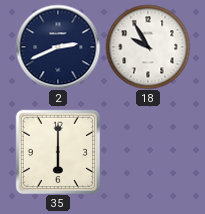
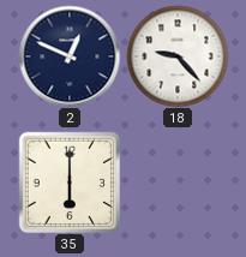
2: 2:41 -> 12:49 (70, 56)
18: 9:55 -> 9:23 (178, 56)
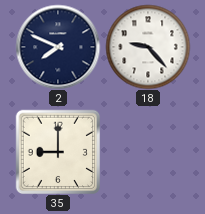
2: 12:49 -> 7:49 (58, 47)
35: 6:00 -> 9:00 (58, 152)
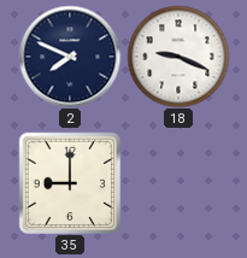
18: 9:23 -> 9:19 (178, 57)
